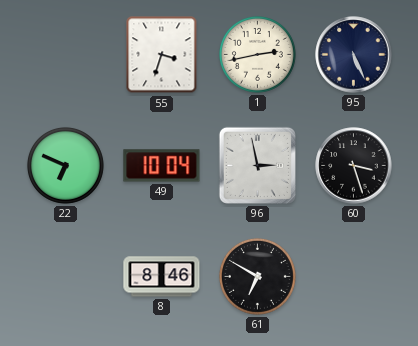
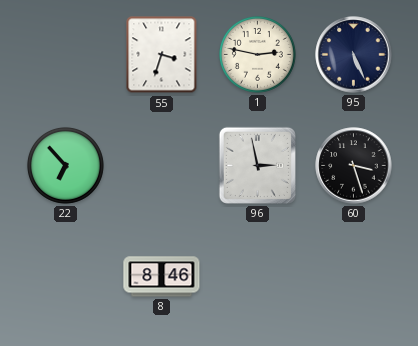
1: 2:43 -> 2:47 (257, 54)
22: 6:49 -> 6:53 (65, 165)
49: 10:04 -> none (162, 166)
61: 6:50 -> none (257, 276)
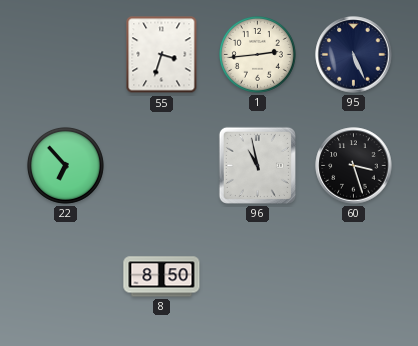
1: 2:47 -> 2:44 (257, 54)
96: 2:58 -> 10:58 (257, 165)
8: 8:46 -> 8:50 (162, 277)
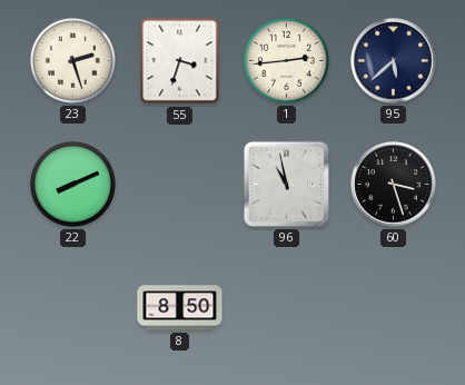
23: none -> 2:27 (72, 60)
95: 5:26 -> 5:38 (394, 61)
22: 6:53 -> 8:11 (72, 184)
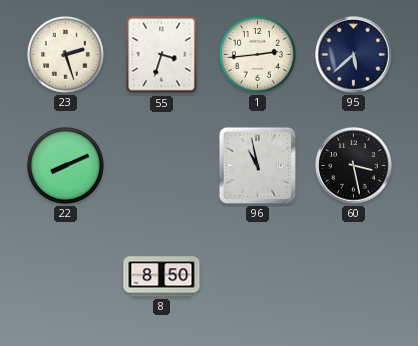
60: 3:27 -> 3:28 (354, 166)
